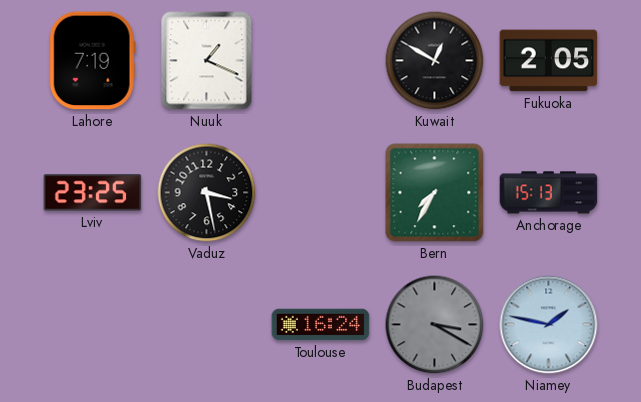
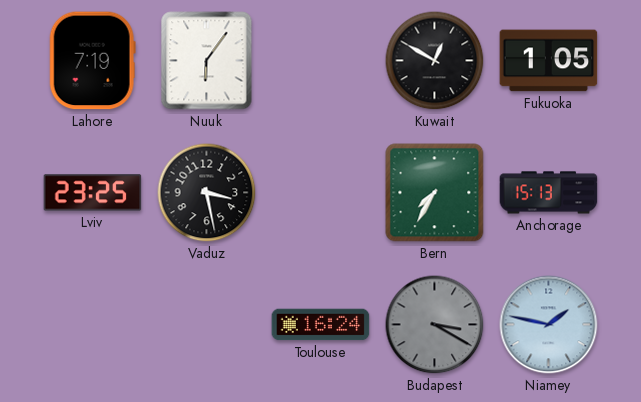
Nuuk: 1:19 -> 6:06 (207, 61)
Fukuoka: 2:05 -> 1:05 (549, 61)
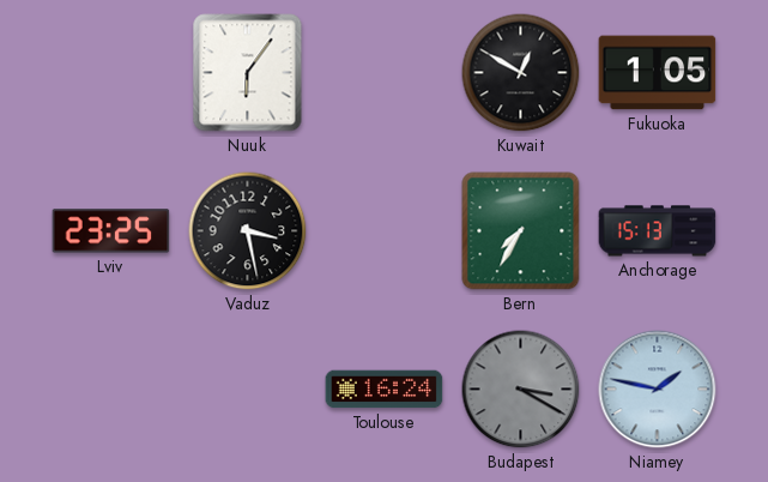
Lahore: 7:19 -> none (92, 61)
